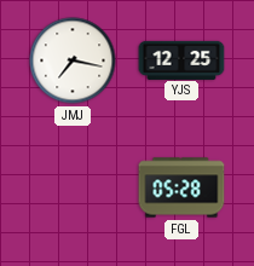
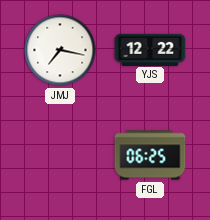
YJS: 12:25 -> 12:22 (150, 49)
FGL: 05:28 -> 06:25 (150, 155)
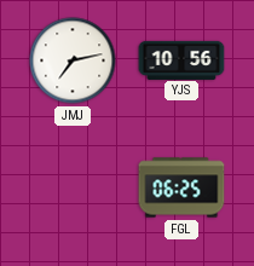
JMJ: 7:17 -> 7:13 (73, 60)
YJS: 12:22 -> 10:56 (181, 59)
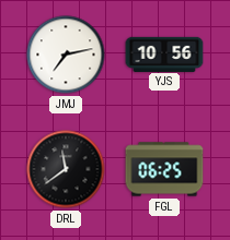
DRL: none -> 11:39 (66, 169)
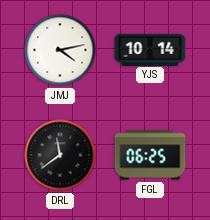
JMJ: 7:13 -> 4:13 (60, 50)
YJS: 10:56 -> 10:14 (150, 49)
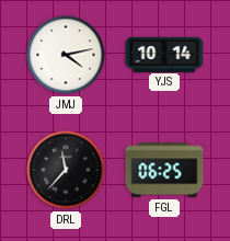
DRL: 11:39 -> 11:37 (66, 170)
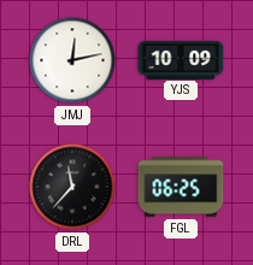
JMJ: 4:13 -> 12:13 (72, 60)
YJS: 10:14 -> 10:09 (181, 59)
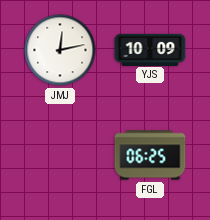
DRL: 11:37 -> none (72, 187)
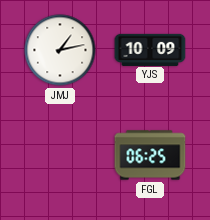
JMJ: 12:13 -> 1:13 (60, 50)
